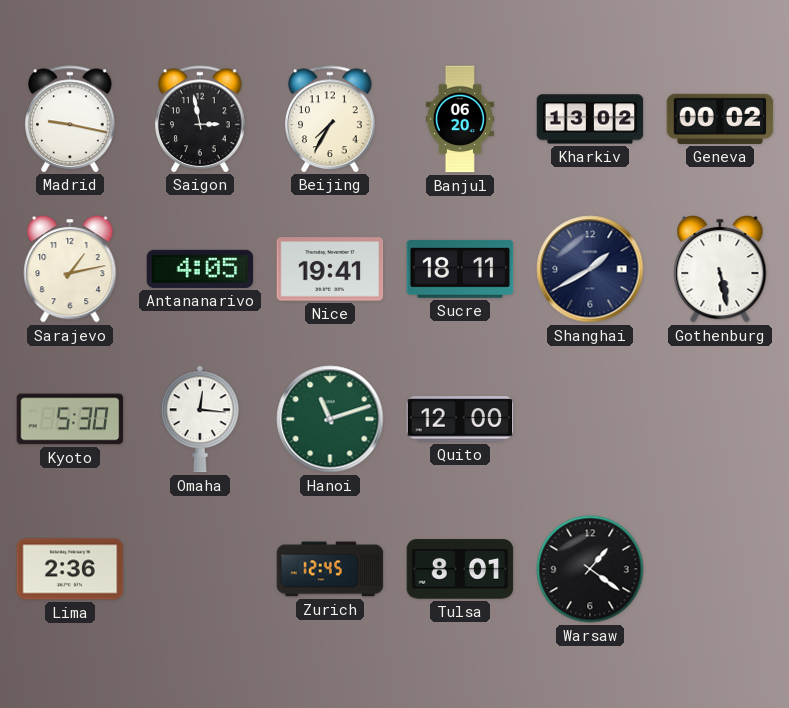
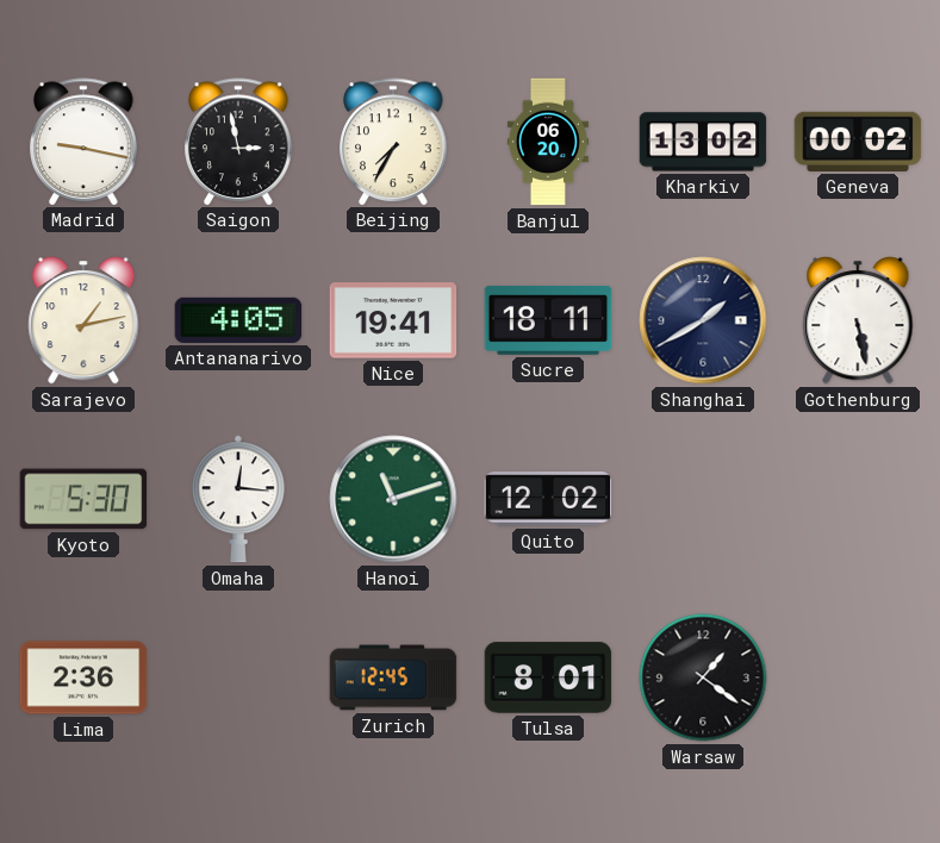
Quito: 12:00 -> 12:02 (548, 499)
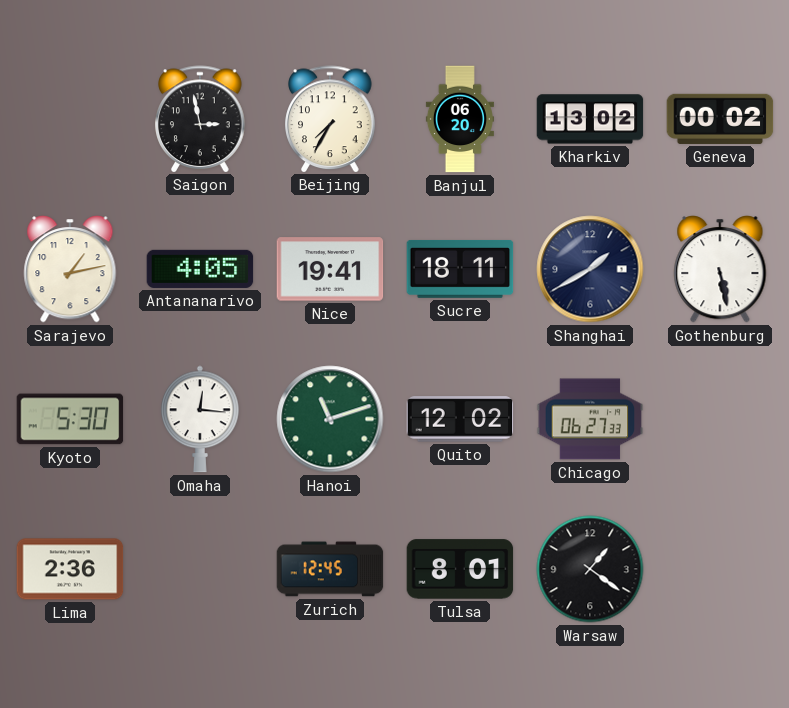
Madrid: 9:17 -> none (83, 142)
Chicago: none -> 06:27 (590, 419)
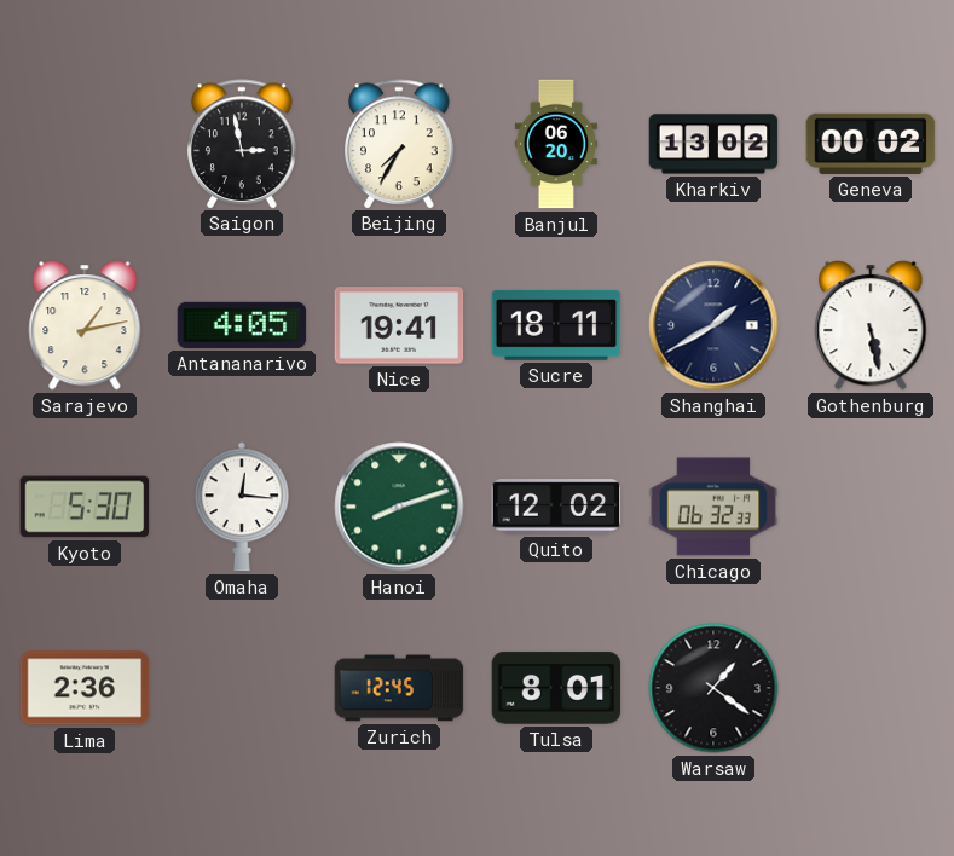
Hanoi: 11:12 -> 8:12 (399, 507)
Chicago: 06:27 -> 06:32 (713, 507)
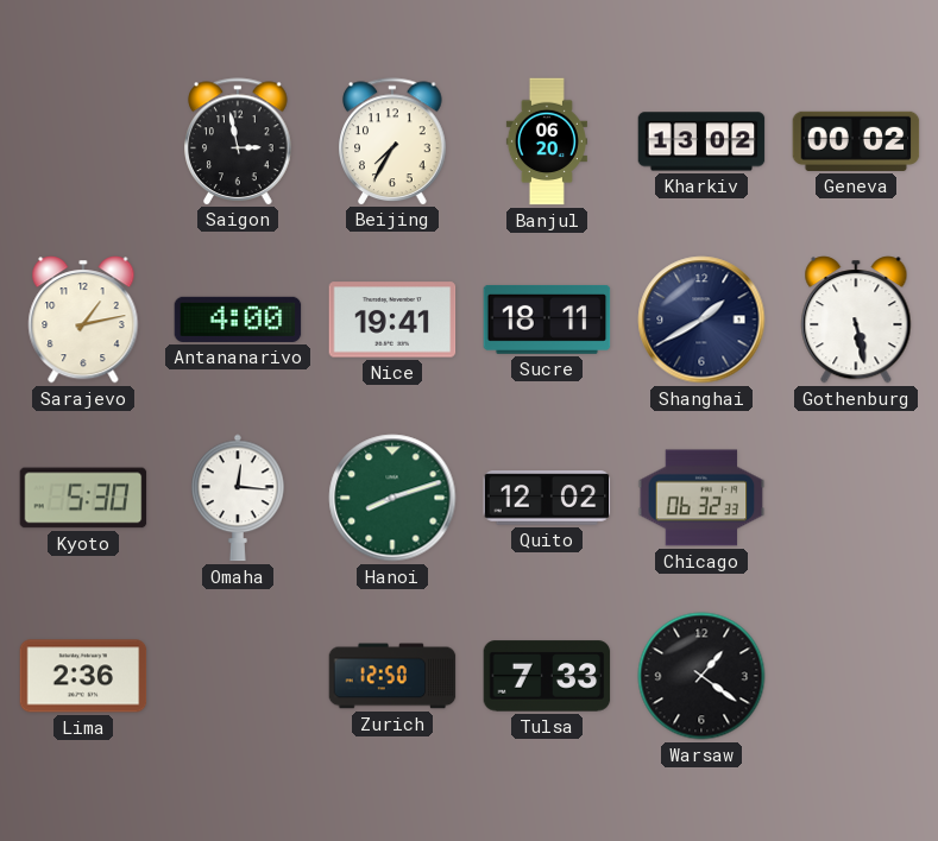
Antananarivo: 4:05 -> 4:00 (238, 320)
Zurich: 12:45 -> 12:50 (392, 676)
Tulsa: 8:01 -> 7:33 (547, 676)
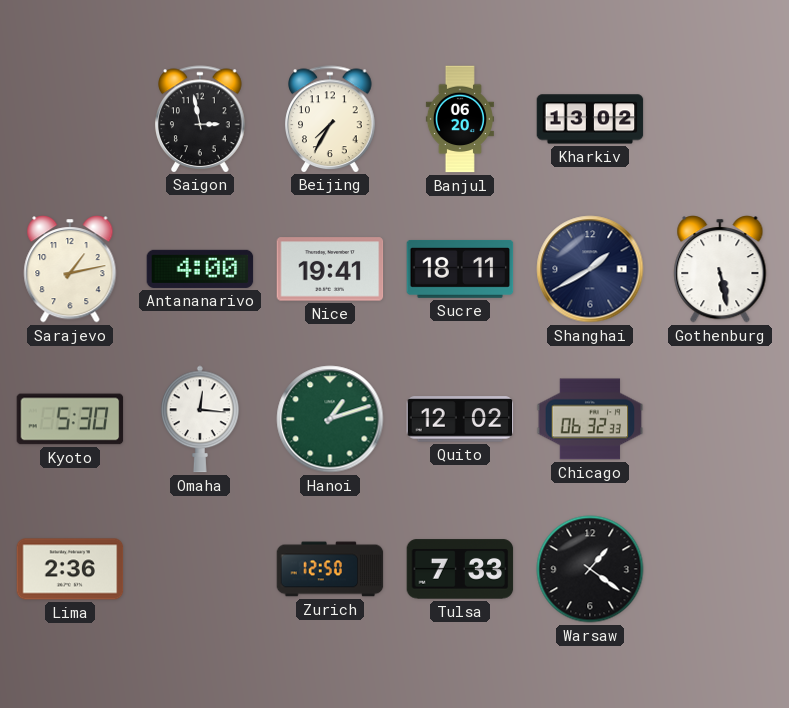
Geneva: 00:02 -> none (856, 141)
Hanoi: 8:12 -> 1:12 (330, 419)
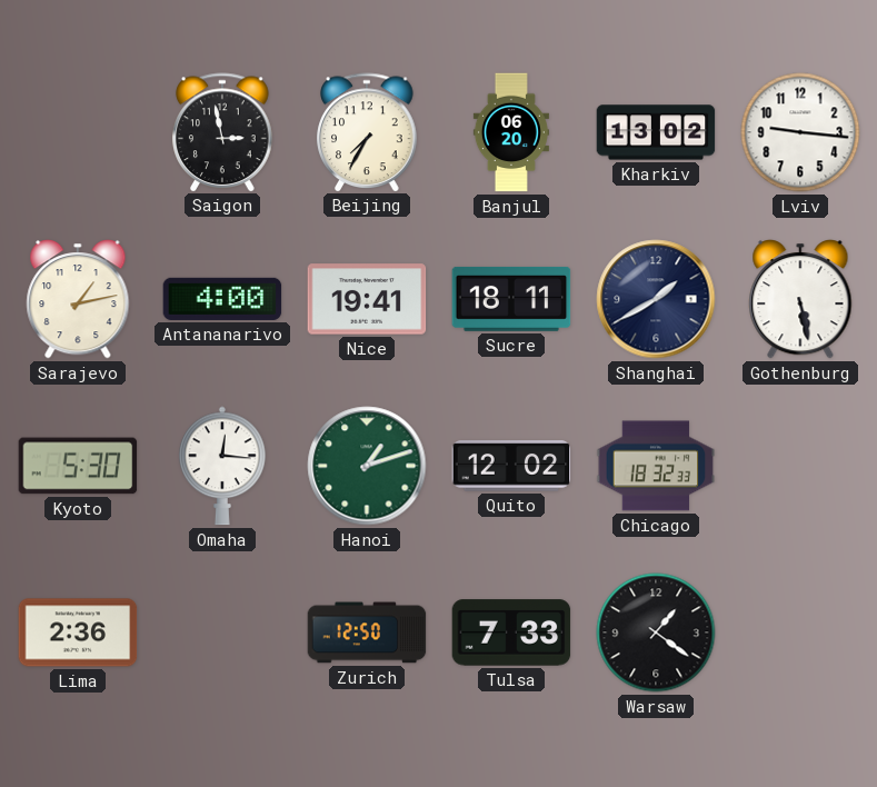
Lviv: none -> 9:16 (800, 132)
Chicago: 06:32 -> 18:32 (656, 466)
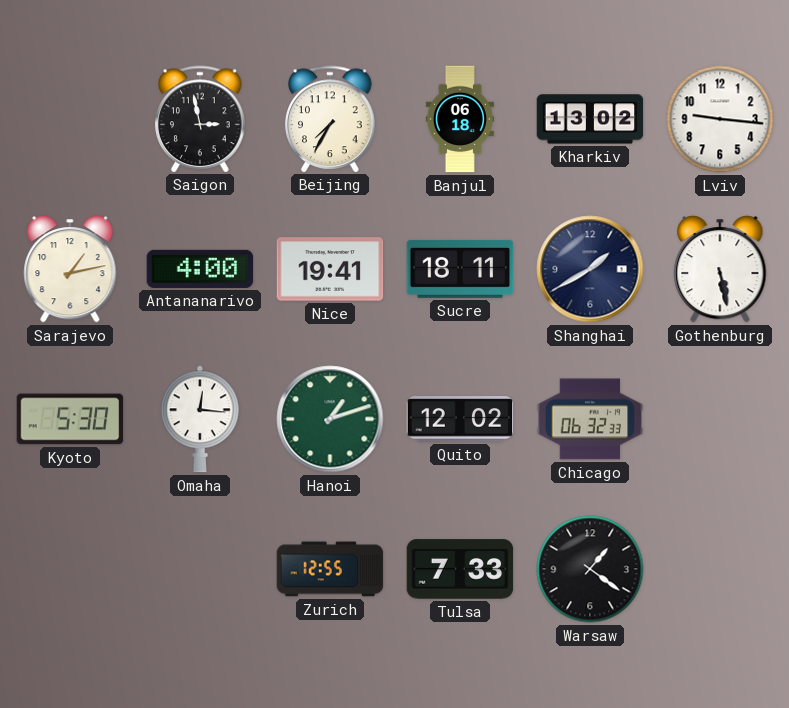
Banjul: 06:20 -> 06:18 (460, 119)
Chicago: 18:32 -> 06:32 (590, 419)
Lima: 2:36 -> none (78, 632)
Zurich: 12:50 -> 12:55 (330, 569)
